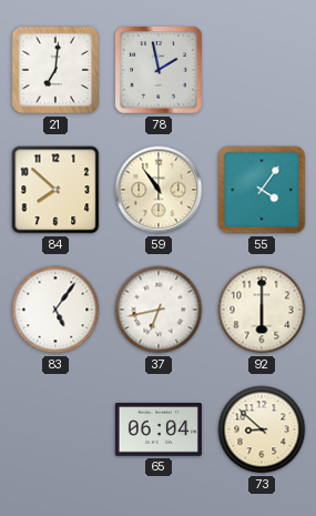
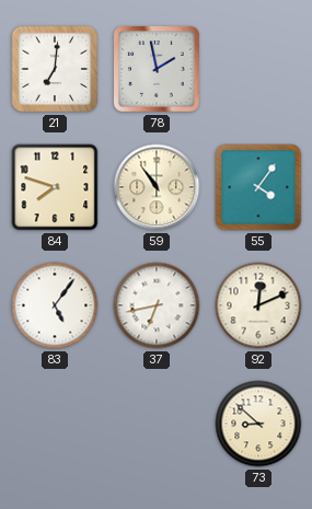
84: 7:52 -> 7:48 (55, 187)
92: 6:00 -> 12:11 (258, 305)
65: 06:04 -> none (159, 431)
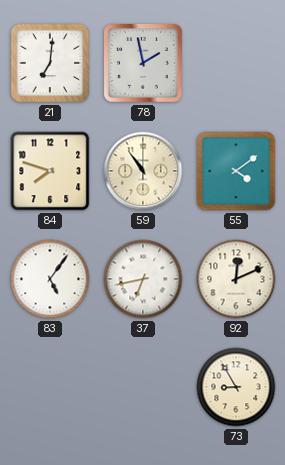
55: 4:06 -> 4:09 (236, 171)
73: 8:52 -> 8:55 (236, 387)
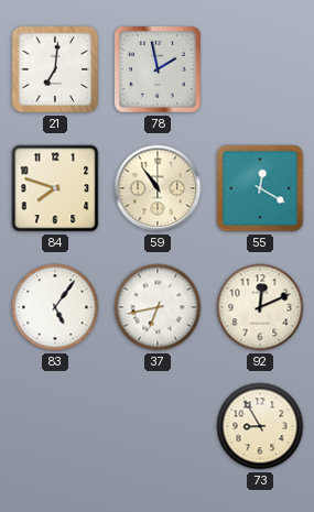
55: 4:09 -> 12:20 (260, 188)
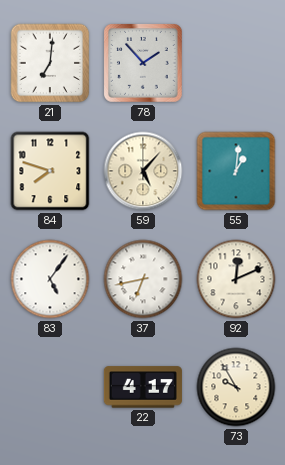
78: 1:58 -> 1:53 (144, 64)
59: 10:54 -> 5:07 (143, 171)
55: 12:20 -> 1:01 (236, 171)
22: none -> 4:17 (143, 387)
73: 8:55 -> 9:55 (236, 387)
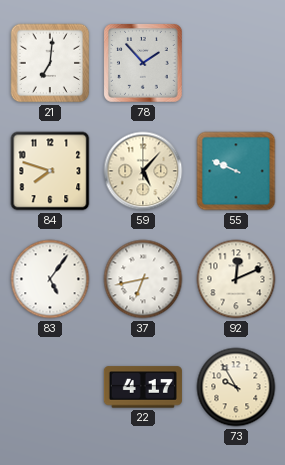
55: 1:01 -> 9:49 (236, 171)
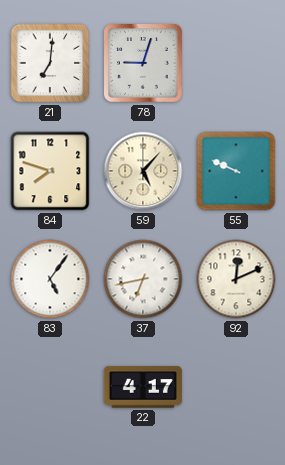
78: 1:53 -> 9:03 (144, 64)
73: 9:55 -> none (236, 387)
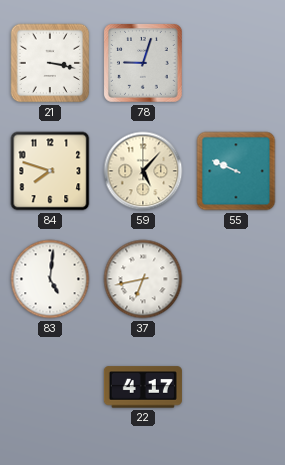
21: 7:01 -> 3:17 (50, 63)
83: 5:06 -> 5:01 (50, 279)
92: 12:11 -> none (236, 279)
